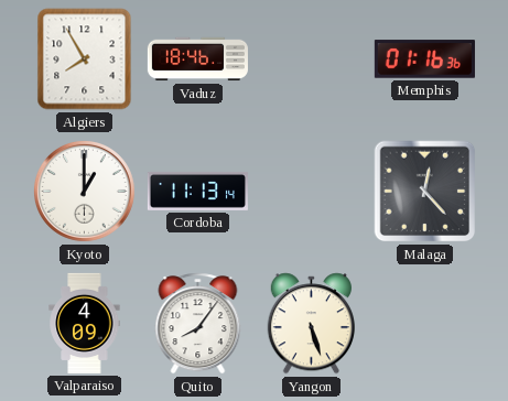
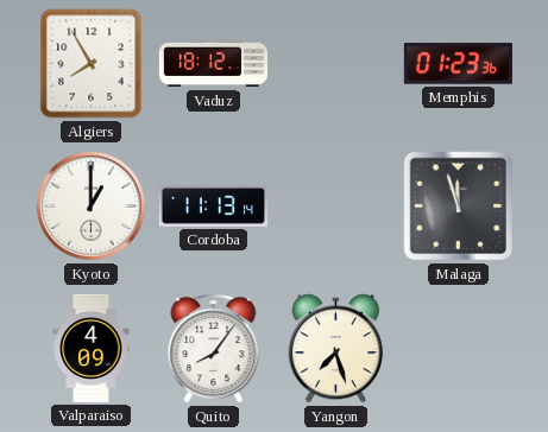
Vaduz: 18:46 -> 18:12 (213, 64)
Memphis: 01:16 -> 01:23 (458, 64)
Malaga: 12:23 -> 11:57 (459, 207)
Yangon: 5:27 -> 7:27 (335, 349)
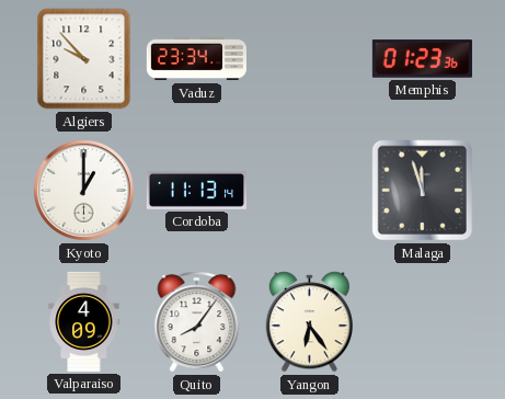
Algiers: 7:55 -> 9:53 (84, 59)
Vaduz: 18:12 -> 23:34 (196, 59)
Yangon: 7:27 -> 6:24 (309, 322)
